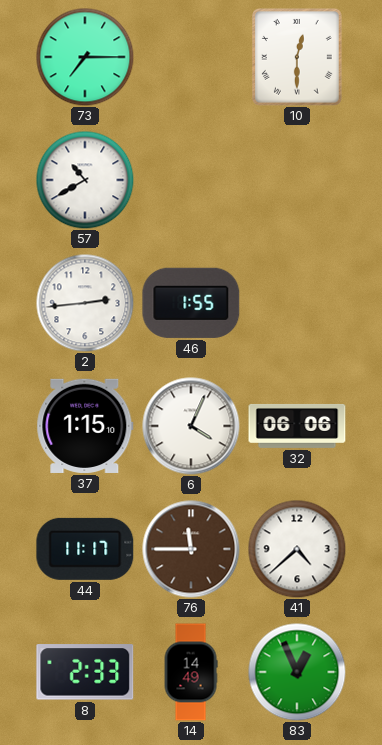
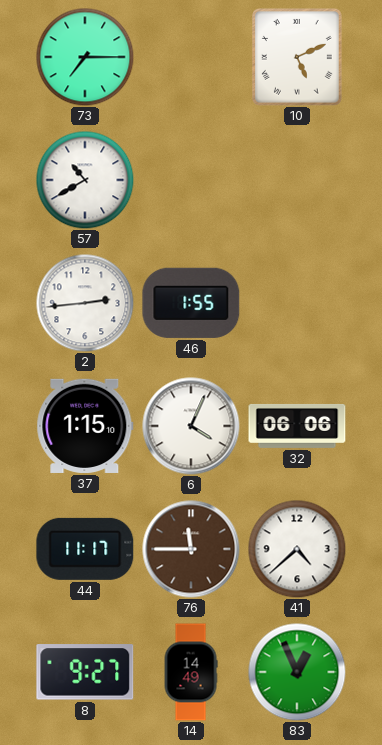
10: 12:30 -> 5:11 (297, 57)
8: 2:33 -> 9:27 (85, 672)
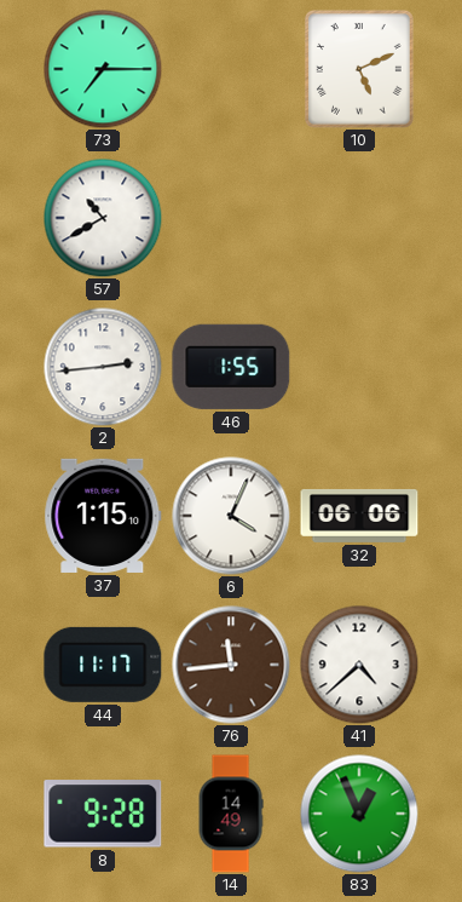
76: 11:45 -> 11:44 (231, 665)
8: 9:27 -> 9:28 (103, 814)
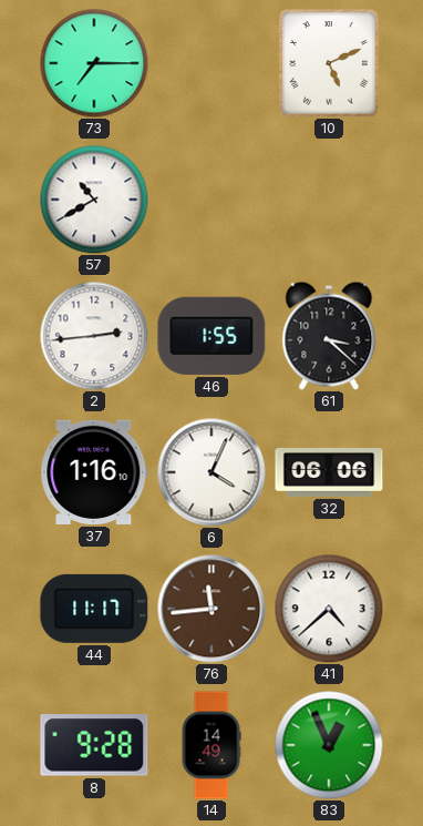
61: none -> 3:22 (329, 336)
37: 1:15 -> 1:16 (94, 472)
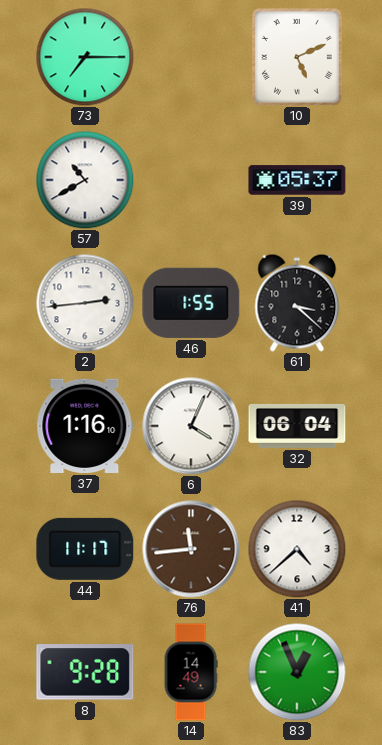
39: none -> 05:37 (297, 180)
32: 06:06 -> 06:04 (297, 426)
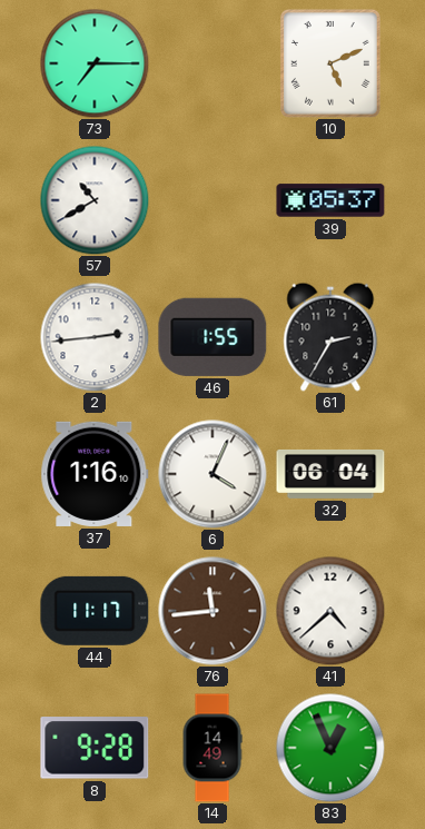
61: 3:22 -> 2:35 (330, 337)
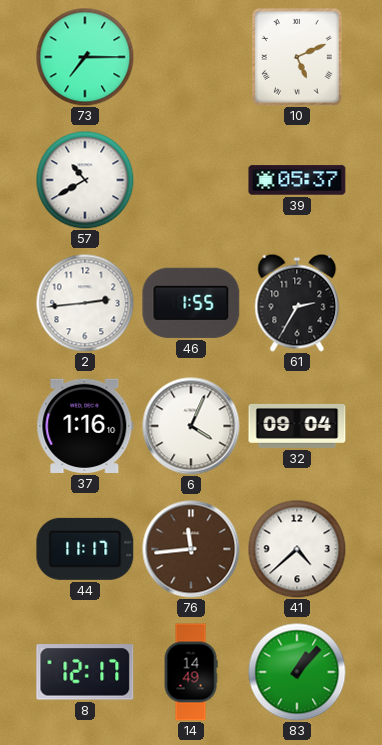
32: 06:04 -> 09:04 (297, 426)
8: 9:28 -> 12:17 (85, 672)
83: 12:56 -> 1:07 (297, 672)
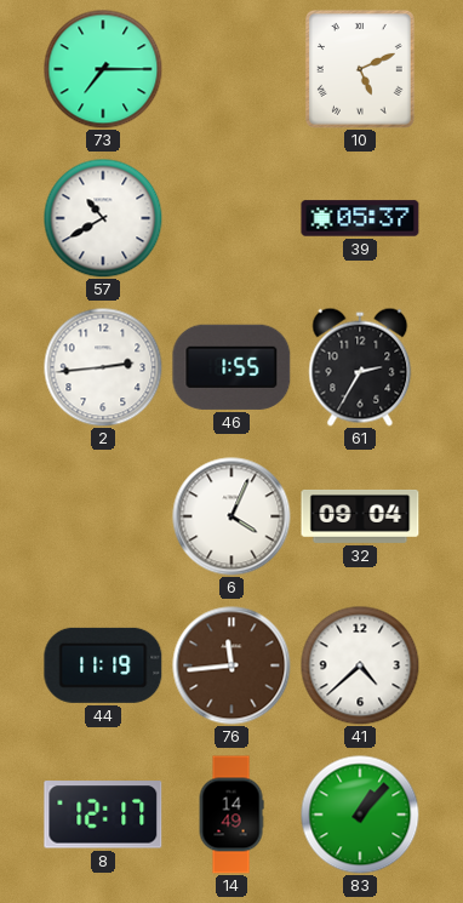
37: 1:16 -> none (85, 426)
44: 11:17 -> 11:19 (103, 665)
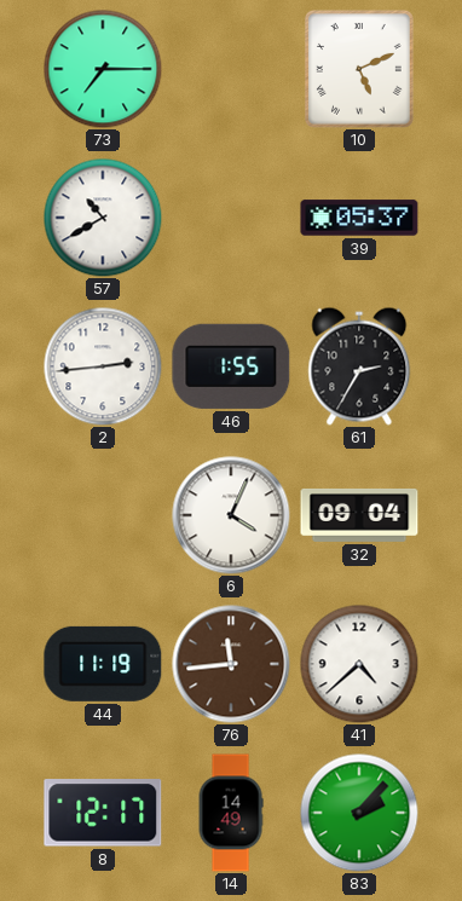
83: 1:07 -> 2:07 (359, 813)
